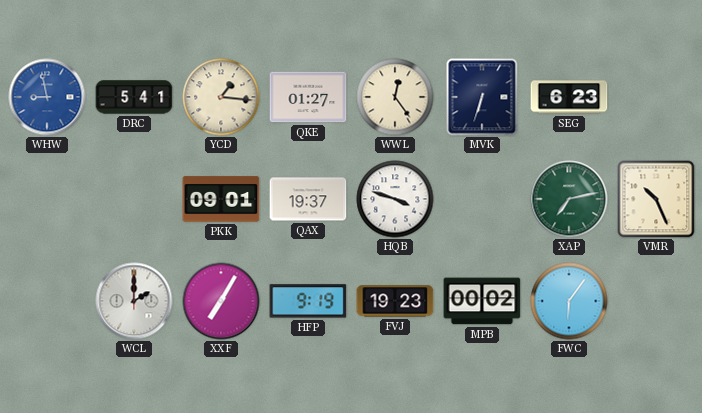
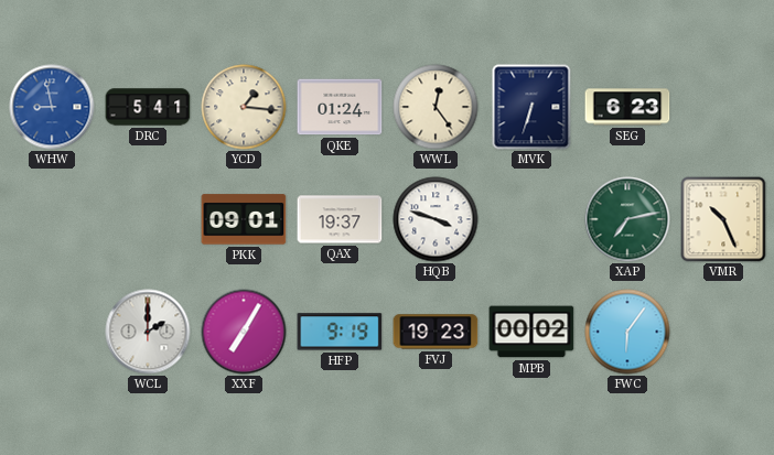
QKE: 01:27 -> 01:24 (340, 107)
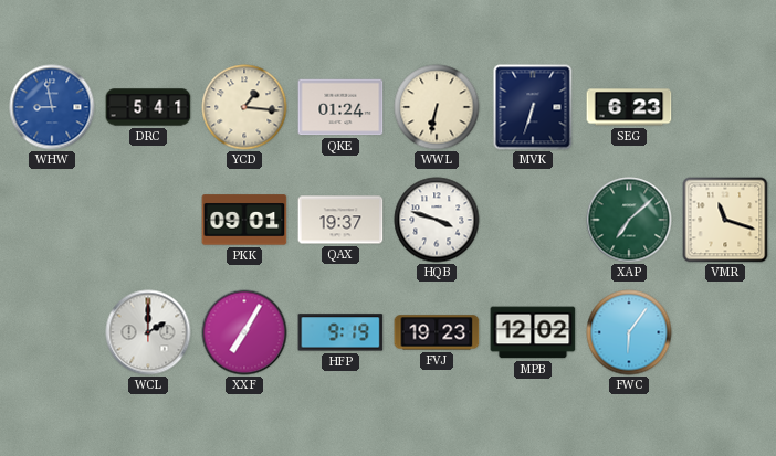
WWL: 12:24 -> 6:32 (437, 107)
XAP: 7:13 -> 7:08 (629, 220)
VMR: 10:26 -> 11:18 (725, 220)
MPB: 00:02 -> 12:02 (533, 332)
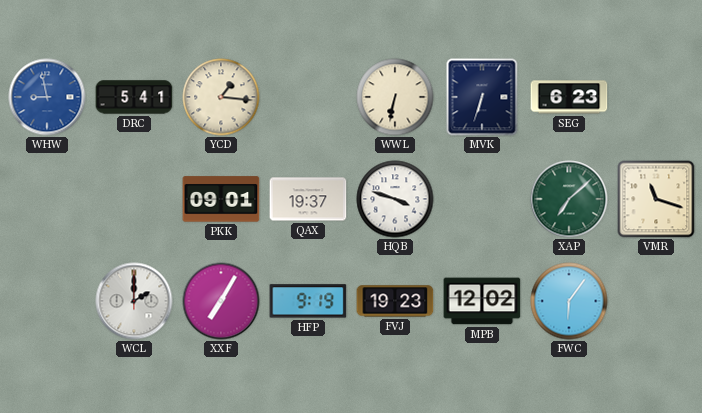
QKE: 01:24 -> none (340, 107)
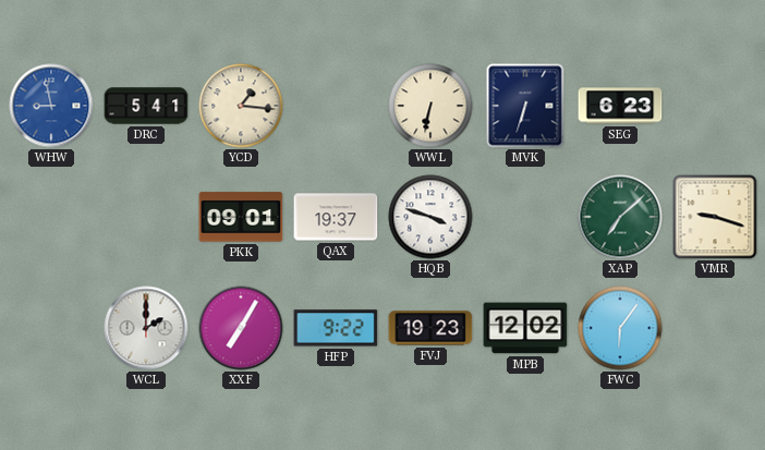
VMR: 11:18 -> 9:18 (715, 217)
HFP: 9:19 -> 9:22 (336, 328)
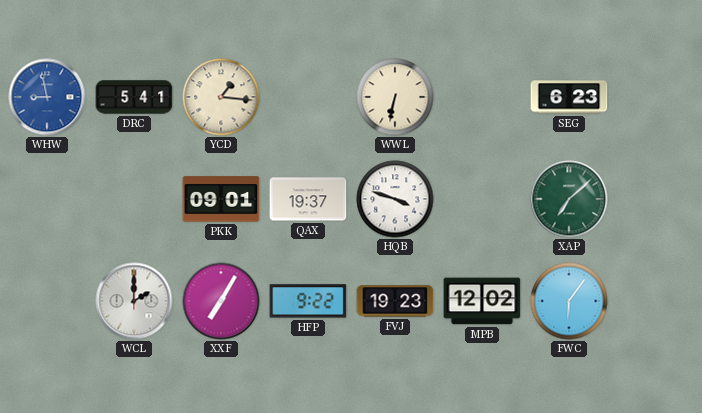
MVK: 6:33 -> none (525, 106)
VMR: 9:18 -> none (715, 217)
